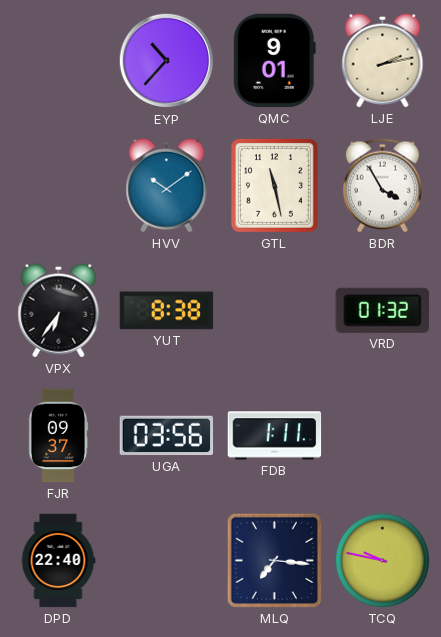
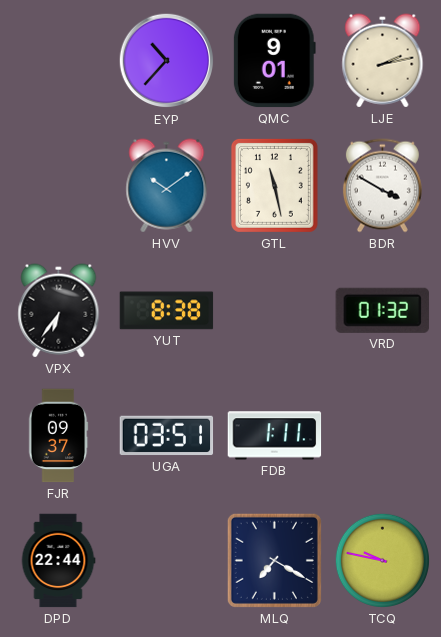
BDR: 3:55 -> 3:50 (382, 186)
UGA: 03:56 -> 03:51 (167, 436)
DPD: 22:40 -> 22:44 (58, 561)
MLQ: 7:16 -> 7:20 (274, 560)
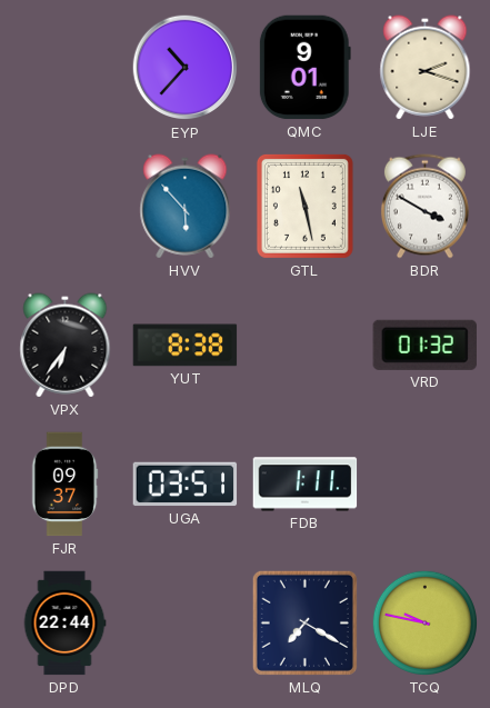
LJE: 2:13 -> 2:18 (426, 68)
HVV: 10:09 -> 5:53 (186, 207)
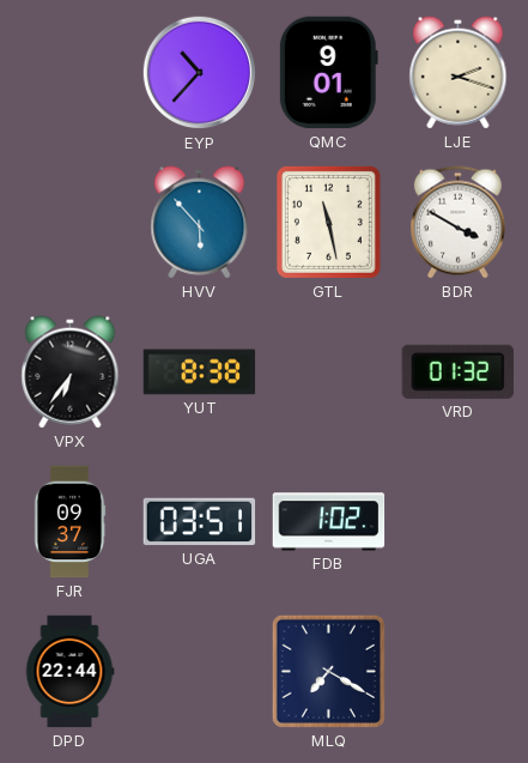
FDB: 1:11 -> 1:02 (329, 522)
TCQ: 9:47 -> none (424, 622)
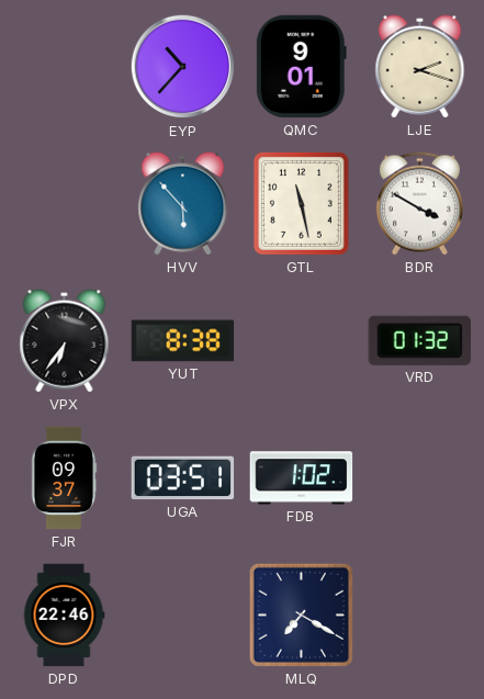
DPD: 22:44 -> 22:46 (64, 616)
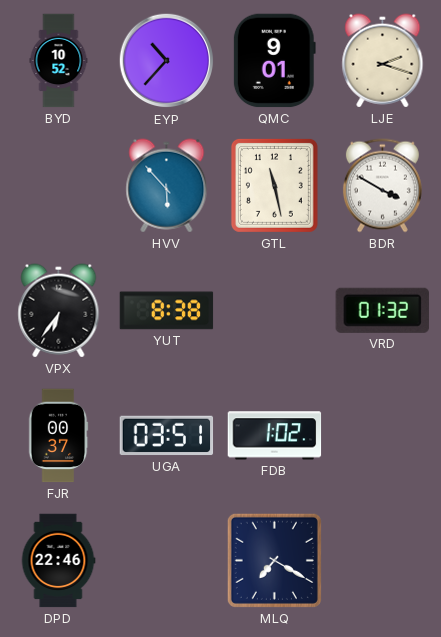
BYD: none -> 10:52 (59, 61)
FJR: 09:37 -> 00:37 (58, 436)
